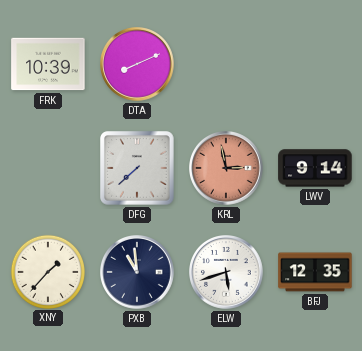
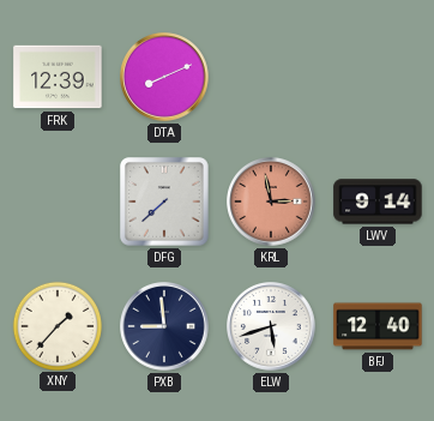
FRK: 10:39 -> 12:39 (58, 77)
PXB: 10:59 -> 8:59 (165, 327)
BFJ: 12:35 -> 12:40 (378, 326)
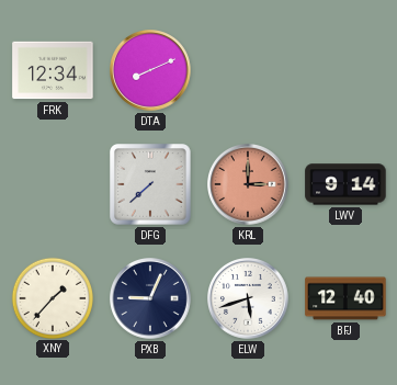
FRK: 12:39 -> 12:34 (53, 70)
KRL: 2:58 -> 3:00 (249, 185)
PXB: 8:59 -> 9:04 (151, 299)
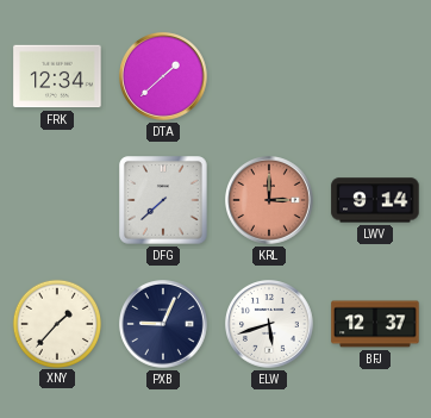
DTA: 8:11 -> 1:38 (164, 77)
BFJ: 12:40 -> 12:37 (375, 324)
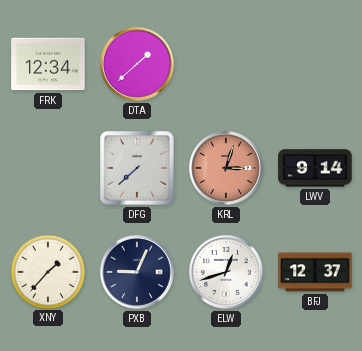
KRL: 3:00 -> 3:03 (227, 169)
ELW: 5:42 -> 12:42 (227, 273)
